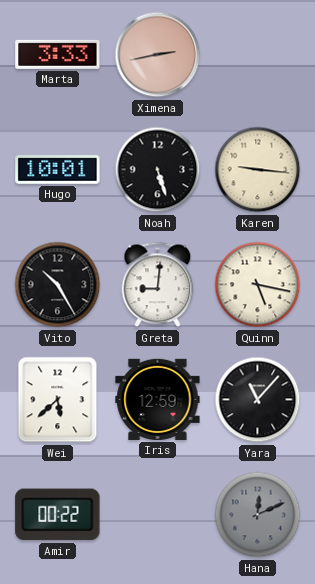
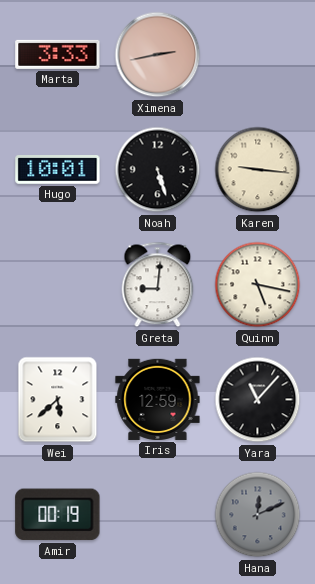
Vito: 10:25 -> none (58, 285)
Amir: 00:22 -> 00:19 (58, 515)
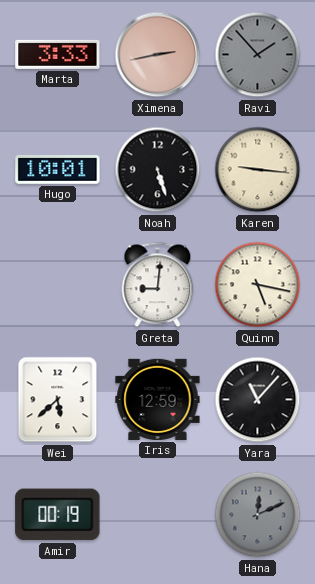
Ravi: none -> 1:53 (258, 55)
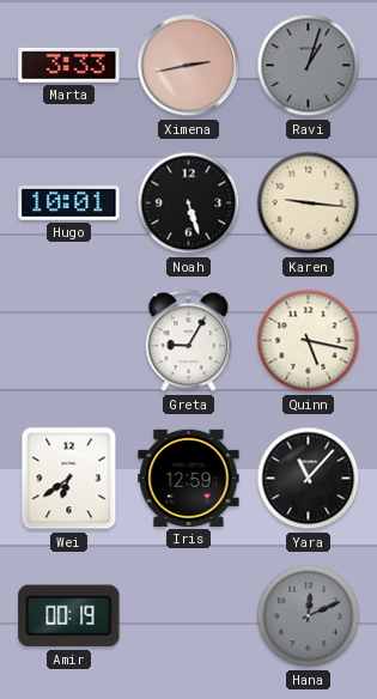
Ravi: 1:53 -> 1:03 (309, 66)
Greta: 9:01 -> 9:05 (189, 341)
Wei: 5:38 -> 6:39 (69, 479)
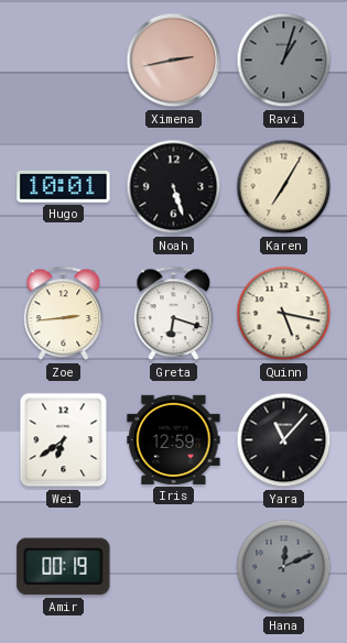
Marta: 3:33 -> none (69, 65)
Karen: 9:16 -> 7:05 (284, 187)
Zoe: none -> 2:44 (64, 314)
Greta: 9:05 -> 6:18 (174, 314)
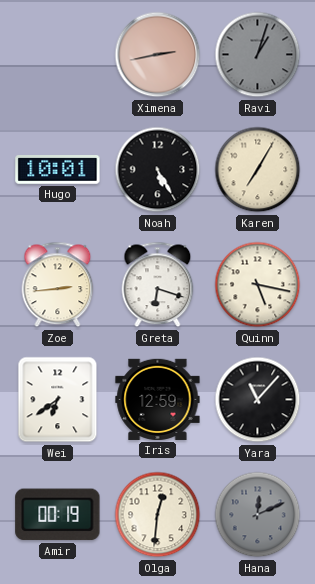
Noah: 5:27 -> 5:25 (158, 170)
Olga: none -> 12:31 (158, 515)
